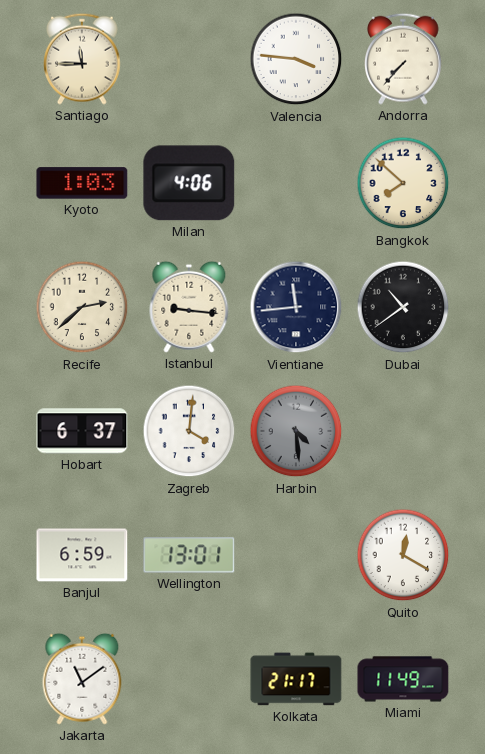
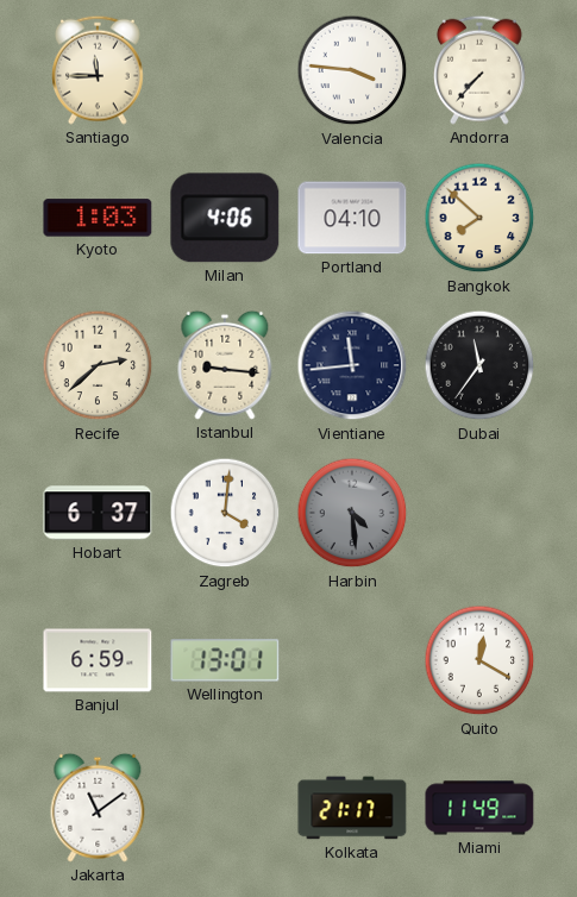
Portland: none -> 04:10 (352, 218)
Dubai: 10:39 -> 11:36 (479, 365)
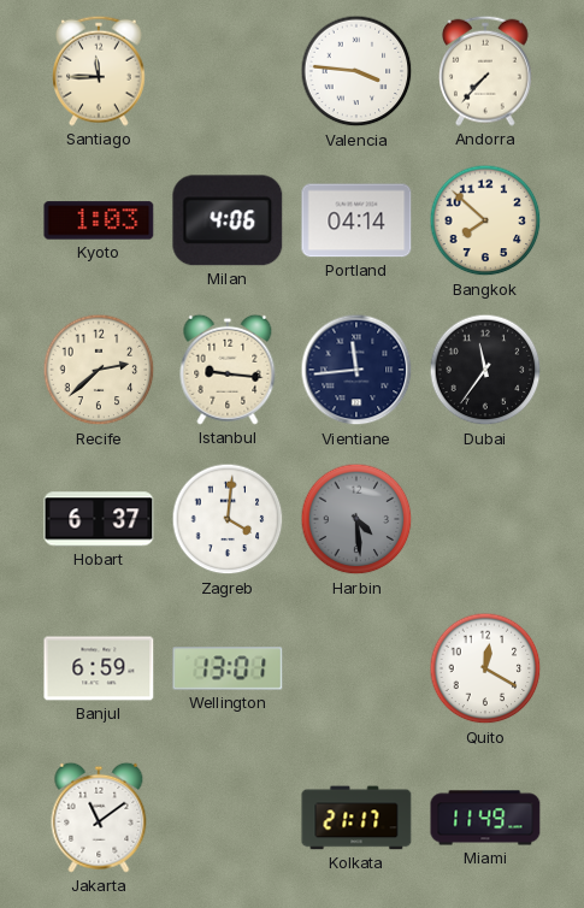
Portland: 04:10 -> 04:14 (356, 220)
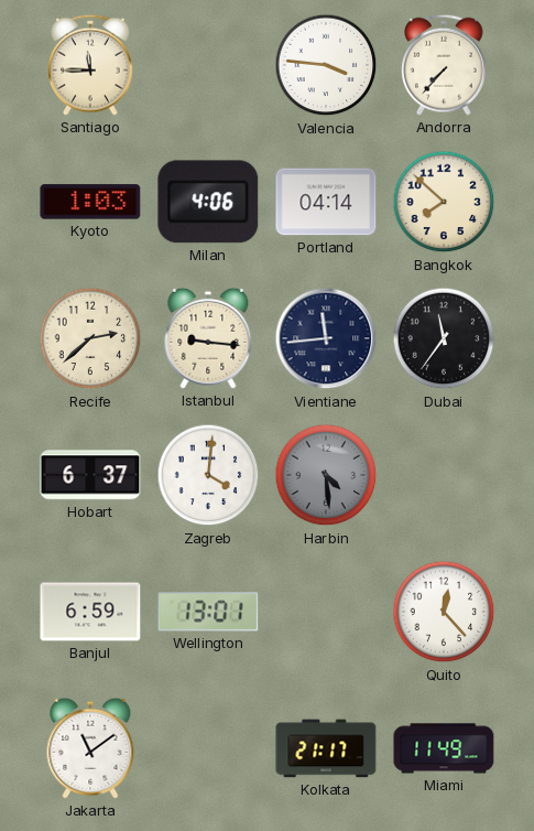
Quito: 12:20 -> 12:23 (444, 612)
